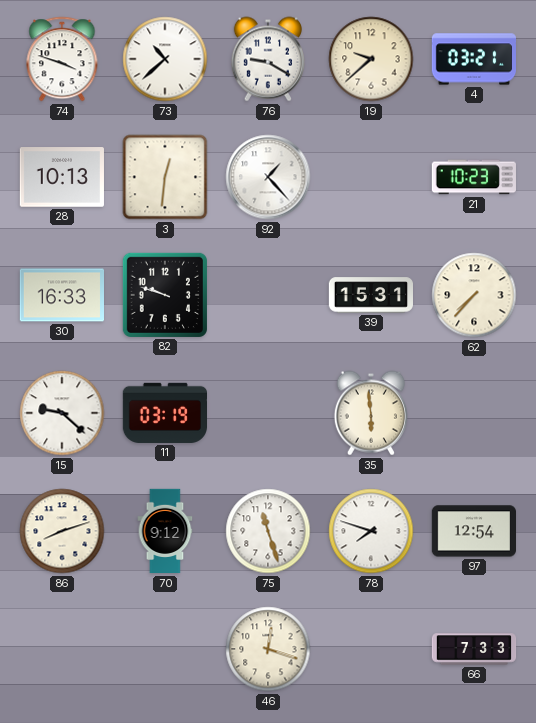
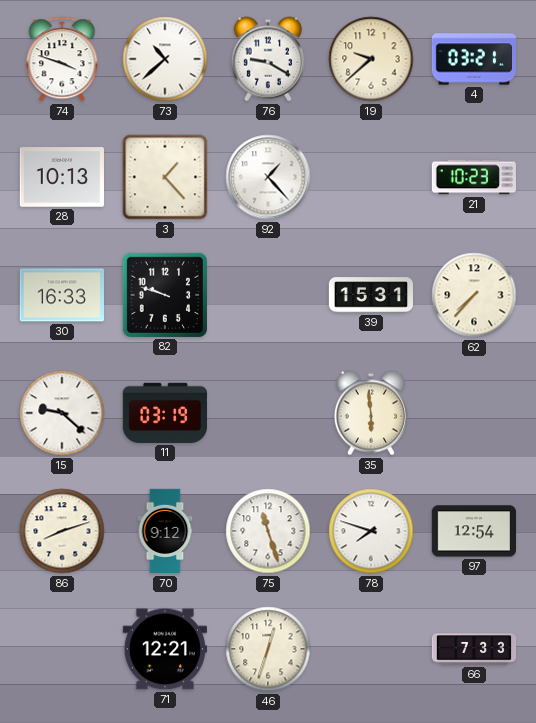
3: 12:31 -> 1:23 (165, 177)
71: none -> 12:21 (165, 649)
46: 12:18 -> 12:33 (268, 649)
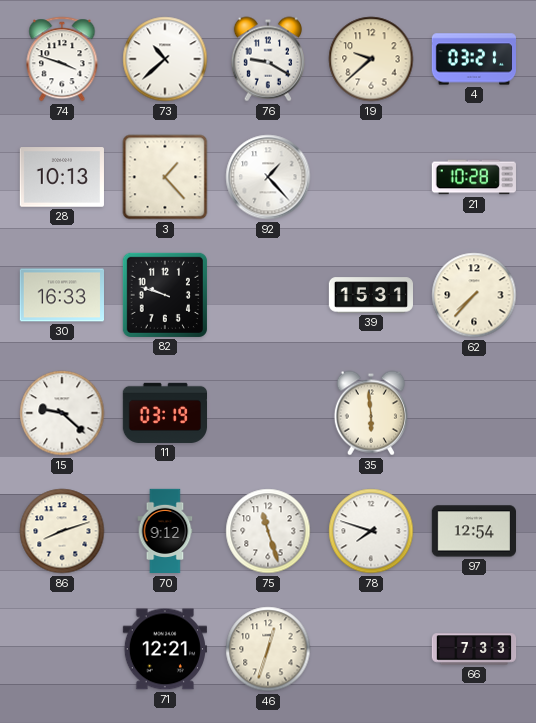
21: 10:23 -> 10:28 (473, 177)
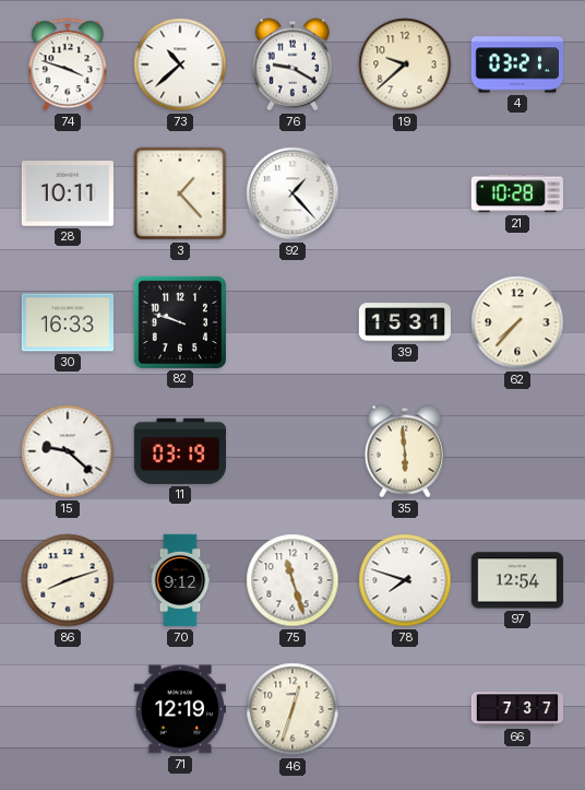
28: 10:13 -> 10:11 (68, 193)
71: 12:21 -> 12:19 (180, 709)
66: 7:33 -> 7:37 (517, 709)
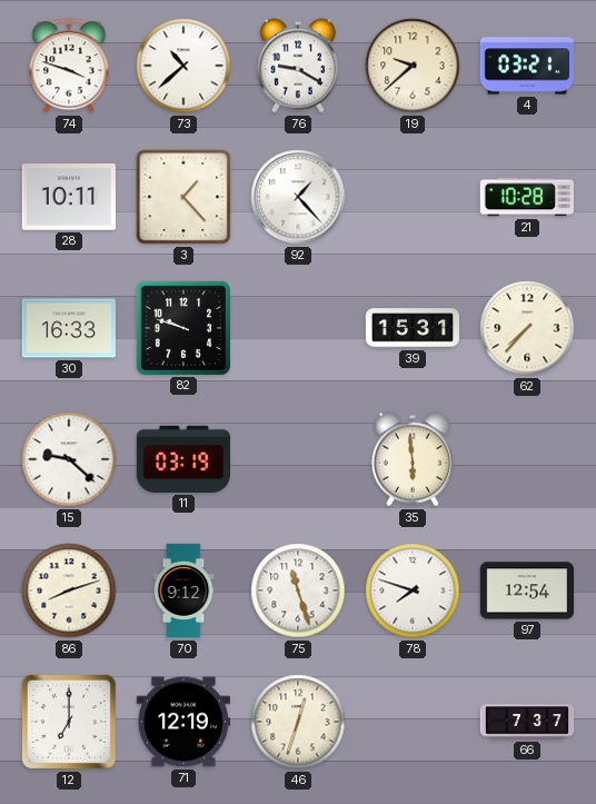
12: none -> 7:00 (69, 722)
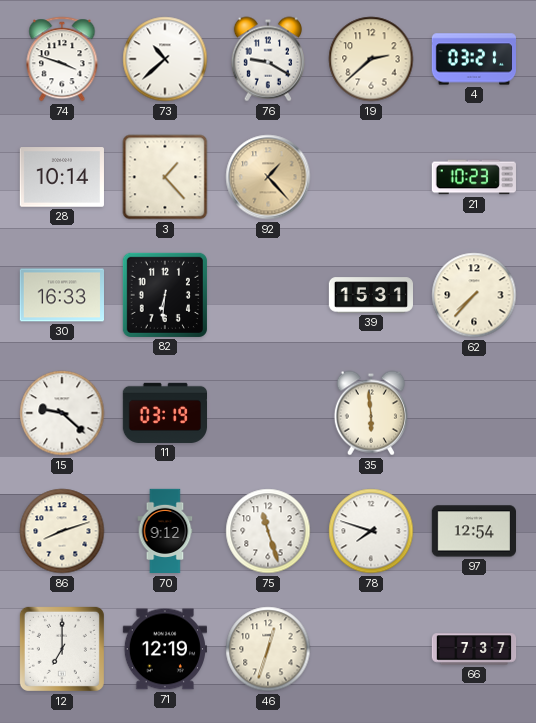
19: 9:38 -> 2:38 (371, 59)
28: 10:11 -> 10:14 (62, 177)
92 dial: white -> champagne (268, 177)
21: 10:28 -> 10:23 (473, 177)
82: 9:48 -> 6:31 (165, 295)
